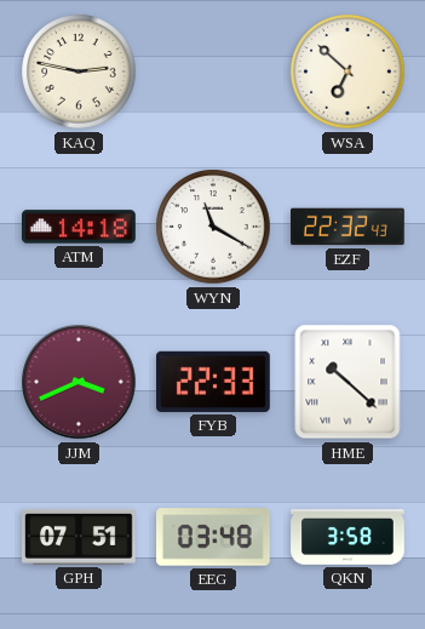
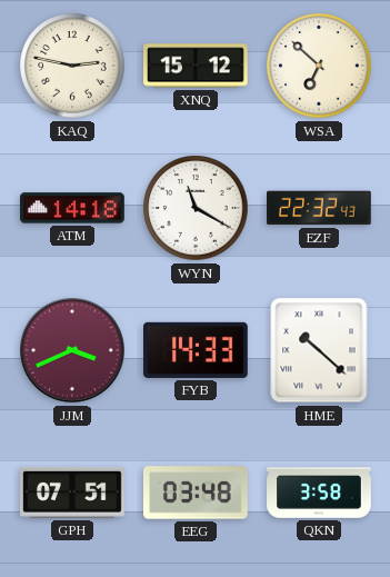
XNQ: none -> 15:12 (197, 66)
FYB: 22:33 -> 14:33 (197, 350)
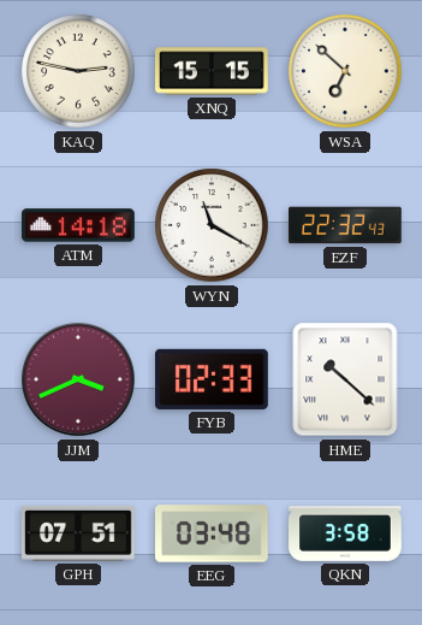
XNQ: 15:12 -> 15:15 (213, 71)
FYB: 14:33 -> 02:33 (213, 379)
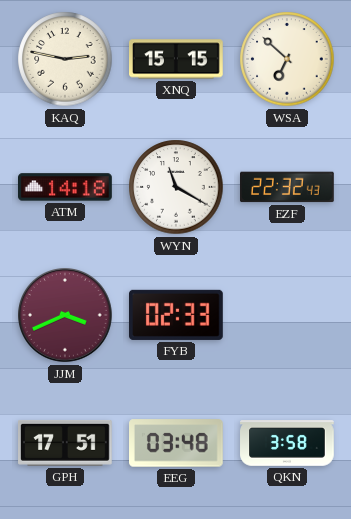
HME: 10:22 -> none (345, 379)
GPH: 07:51 -> 17:51 (66, 443)
